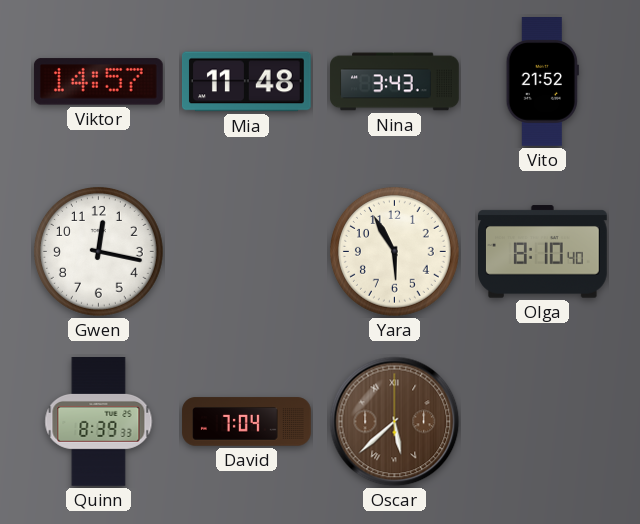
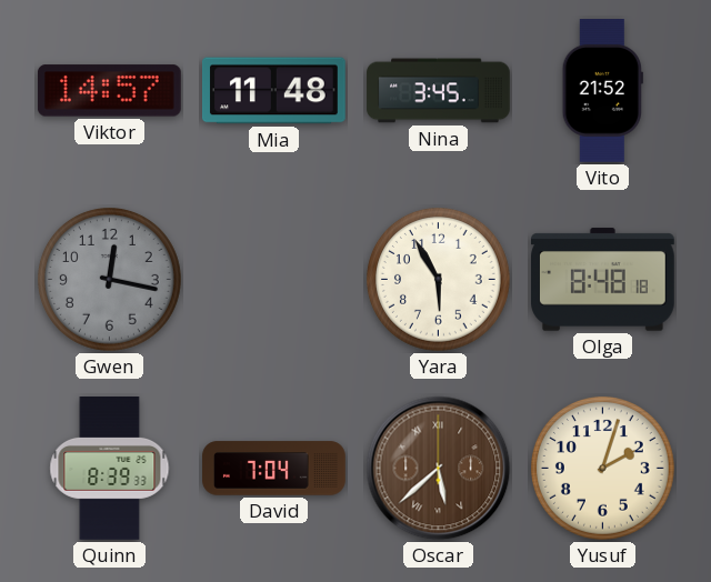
Nina: 3:43 -> 3:45 (439, 91)
Gwen dial: white -> grey (109, 279)
Olga: 8:10 -> 8:48 (603, 280)
Yusuf: none -> 2:03 (602, 468)
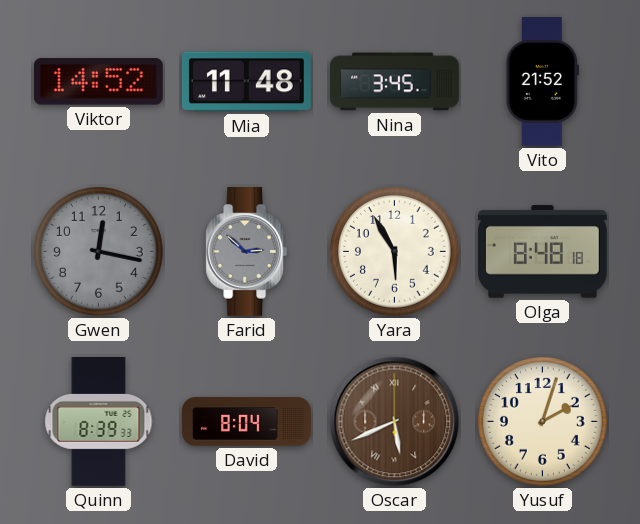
Viktor: 14:57 -> 14:52 (98, 82)
Farid: none -> 2:52 (247, 252)
David: 7:04 -> 8:04 (247, 422)
Oscar: 5:38 -> 5:41 (395, 422)
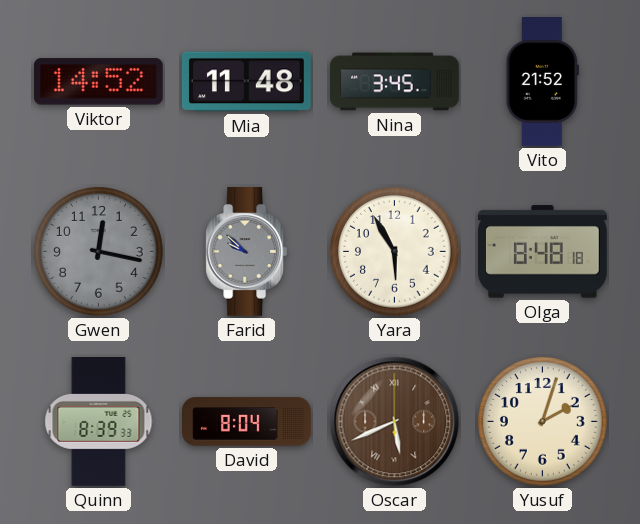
Farid: 2:52 -> 9:52 (247, 252)
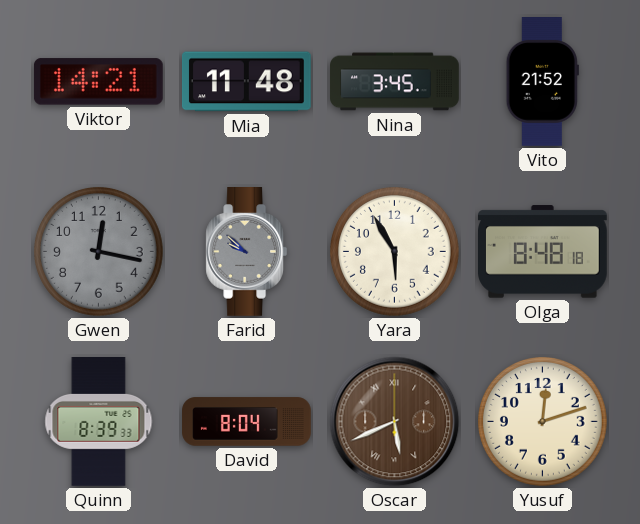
Viktor: 14:52 -> 14:21 (98, 82)
Yusuf: 2:03 -> 12:12 (542, 421)
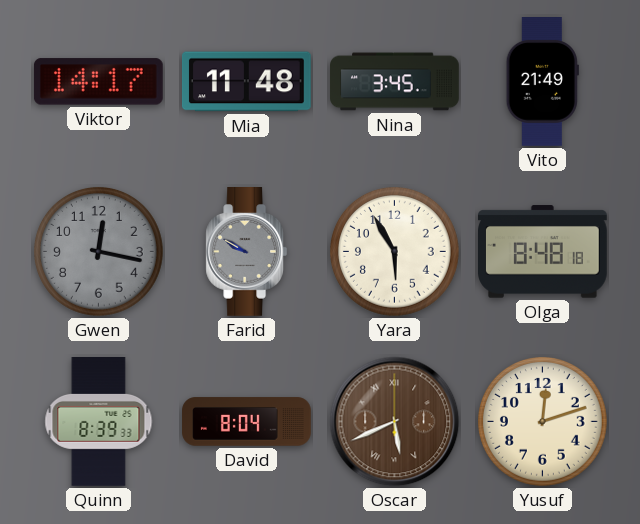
Viktor: 14:21 -> 14:17 (98, 82)
Vito: 21:52 -> 21:49 (542, 82)
Farid: 9:52 -> 9:50 (247, 252)
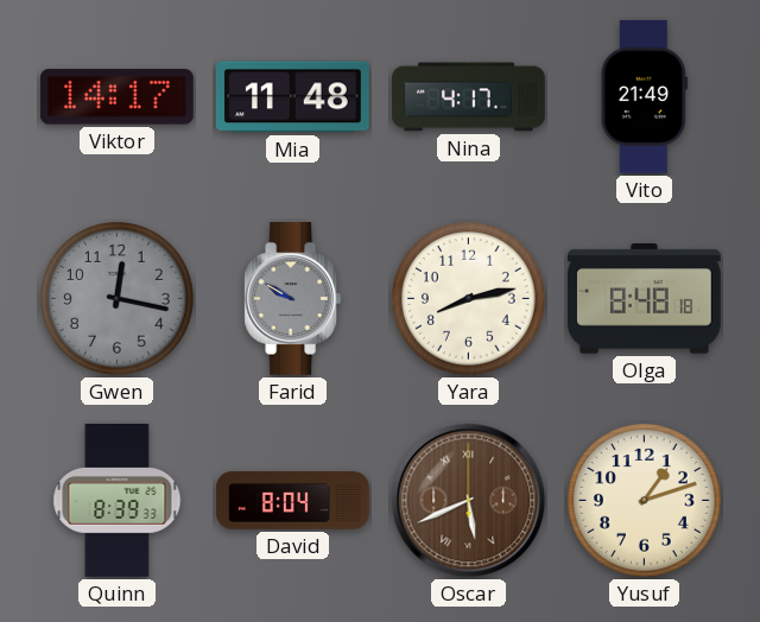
Nina: 3:45 -> 4:17 (469, 97)
Yara: 5:55 -> 8:13 (468, 298)
Yusuf: 12:12 -> 1:12 (644, 500)
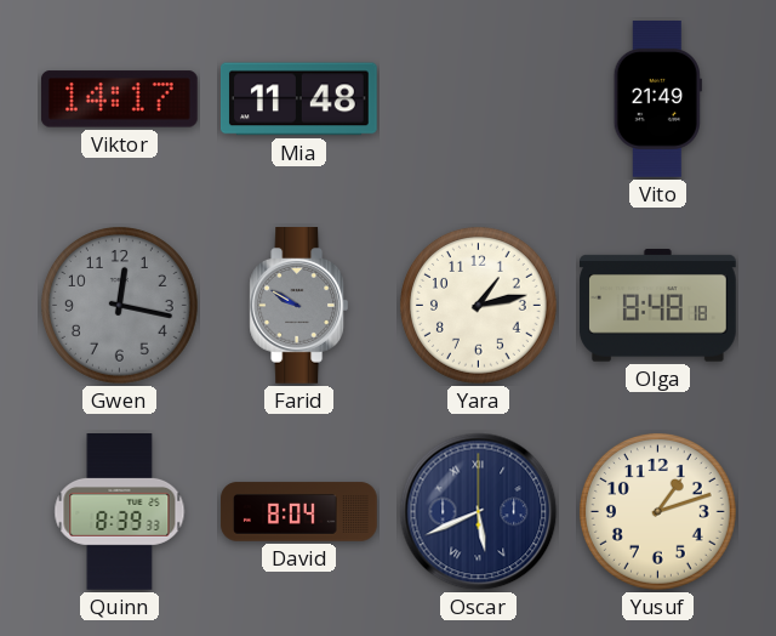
Nina: 4:17 -> none (469, 97)
Yara: 8:13 -> 1:13 (478, 305)
Oscar dial: brown -> navy (479, 512)
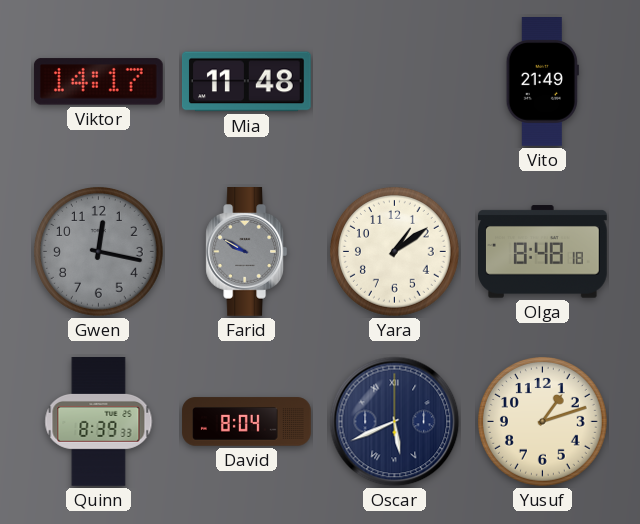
Yara: 1:13 -> 1:09 (394, 251)
